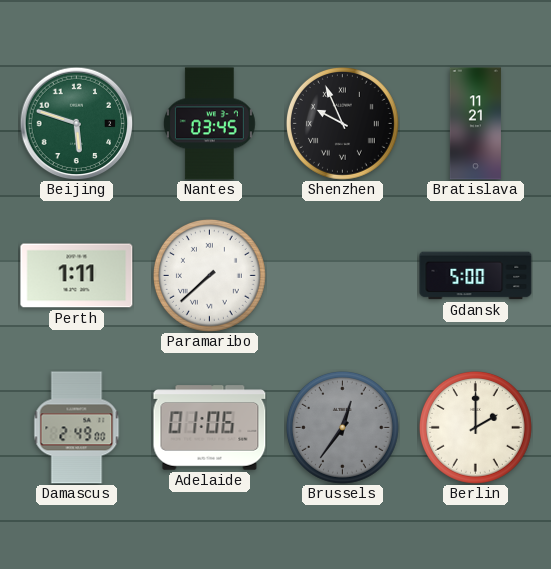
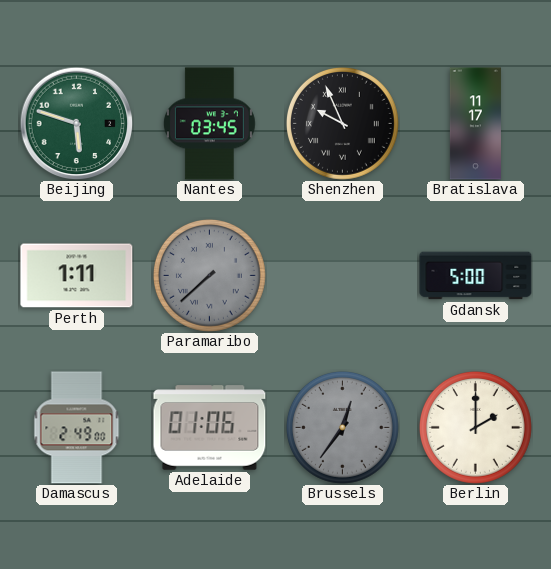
Bratislava: 11:21 -> 11:17 (475, 124)
Paramaribo dial: white -> grey (209, 275)
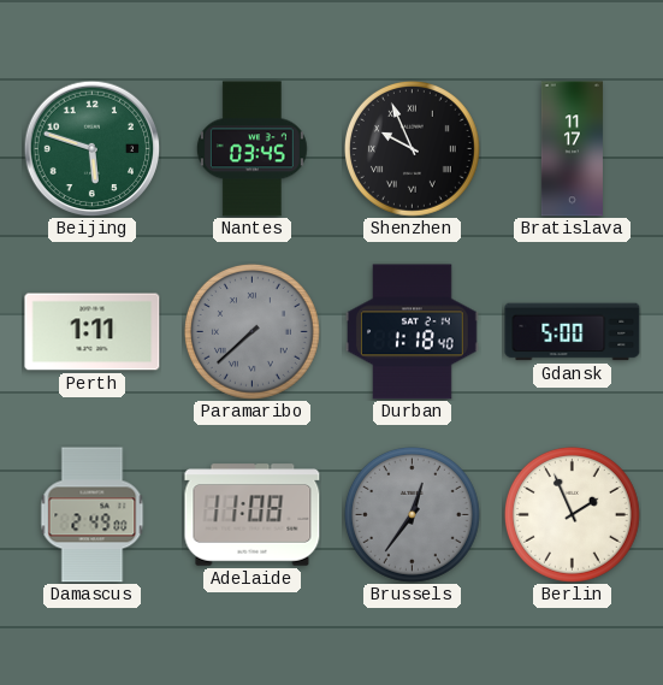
Durban: none -> 1:18 (413, 332)
Adelaide: 01:06 -> 11:08 (253, 515)
Berlin: 2:00 -> 1:56 (572, 514)
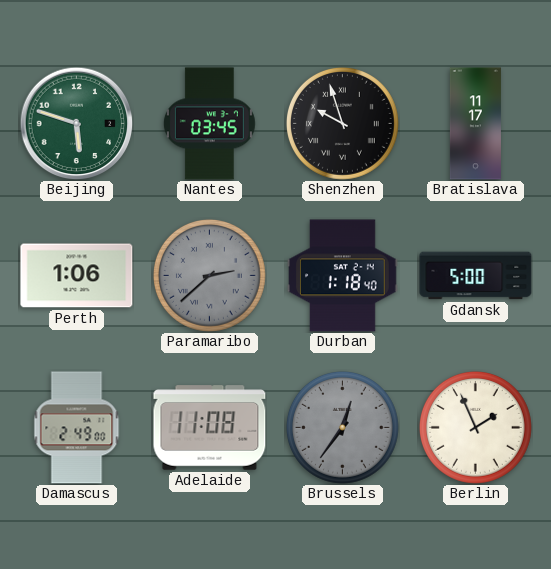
Shenzhen: 9:56 -> 9:57 (342, 123)
Perth: 1:11 -> 1:06 (77, 276)
Paramaribo: 7:38 -> 2:38 (209, 275)
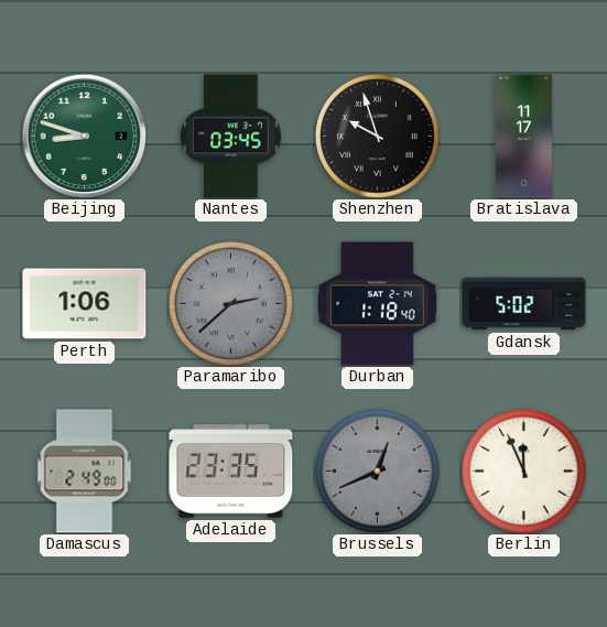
Beijing: 5:48 -> 8:48 (84, 136)
Gdansk: 5:00 -> 5:02 (524, 304)
Adelaide: 11:08 -> 23:35 (231, 472)
Brussels: 12:36 -> 12:41 (377, 471)
Berlin: 1:56 -> 11:56 (523, 471)
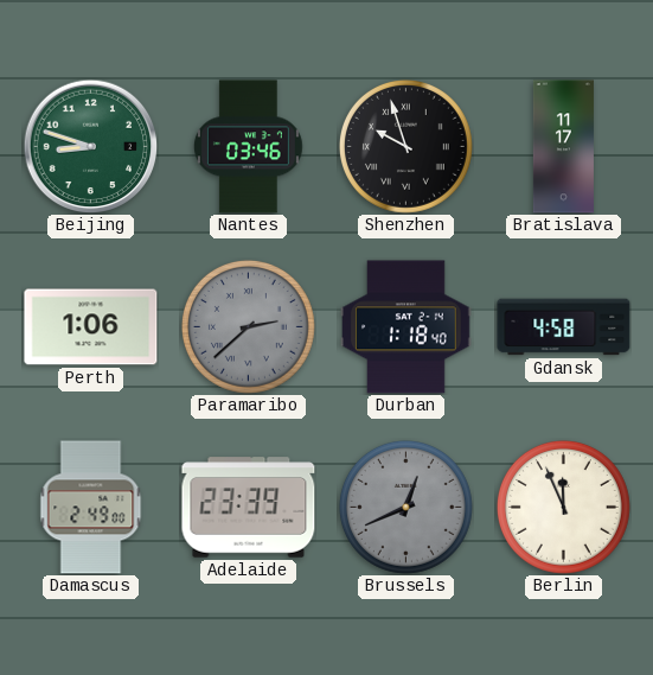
Nantes: 03:45 -> 03:46 (248, 147)
Gdansk: 5:02 -> 4:58 (564, 327)
Adelaide: 23:35 -> 23:39 (249, 508)
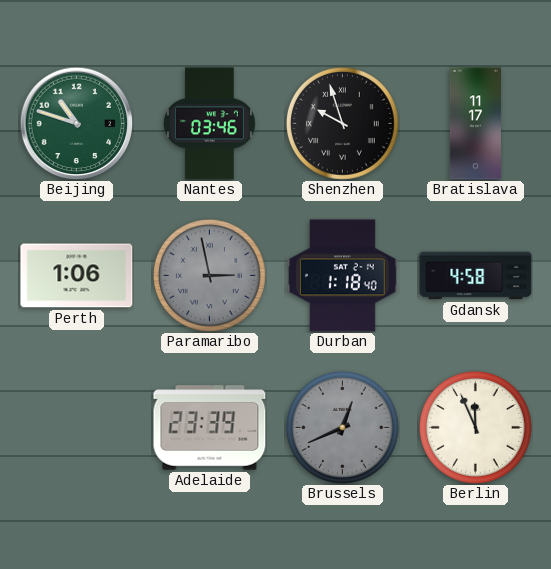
Beijing: 8:48 -> 10:48 (76, 123)
Paramaribo: 2:38 -> 2:58 (209, 275)
Damascus: 2:49 -> none (91, 508)
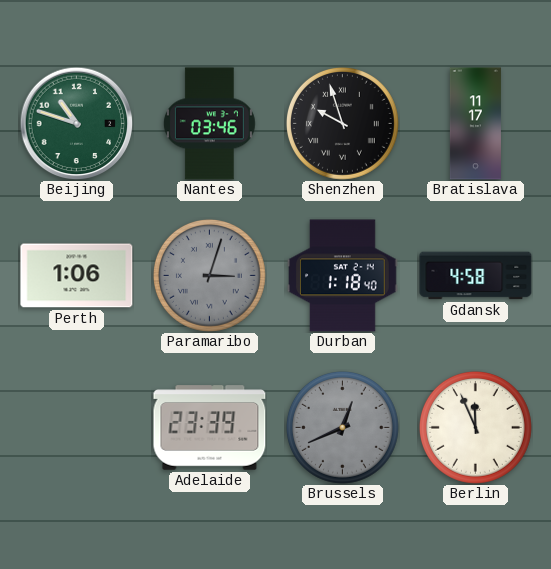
Paramaribo: 2:58 -> 3:03 (209, 275)
